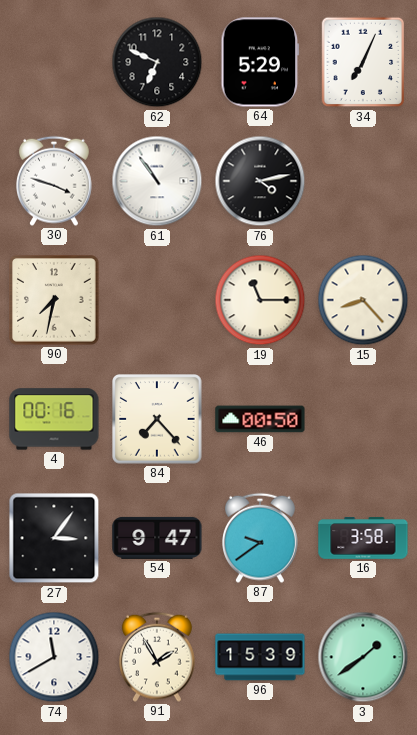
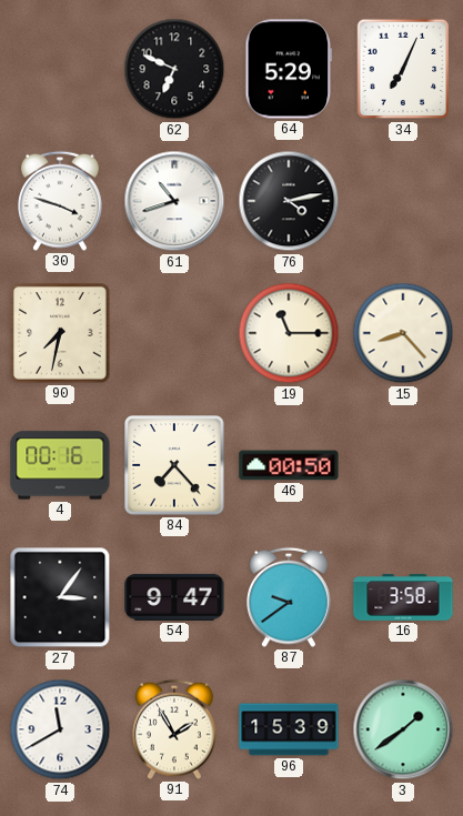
61: 10:54 -> 10:42 (174, 201)
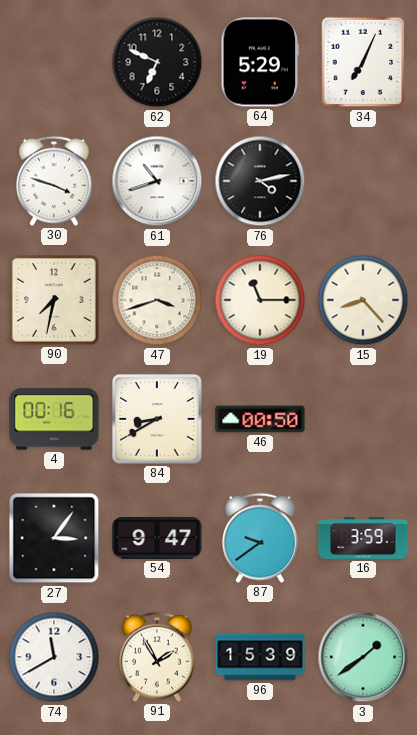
47: none -> 3:42 (157, 300)
84: 7:23 -> 8:40 (158, 420)
16: 3:58 -> 3:59 (363, 538)
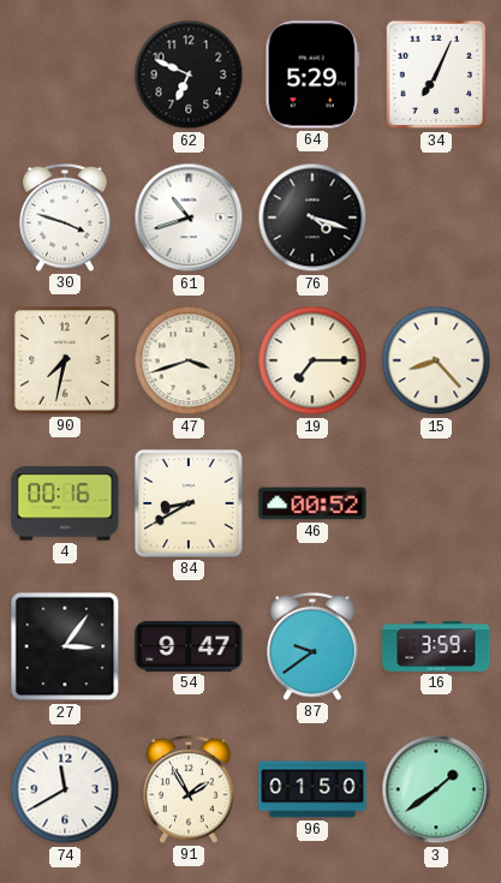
76: 4:13 -> 4:18 (312, 217)
19: 11:15 -> 7:15 (312, 360)
46: 00:50 -> 00:52 (312, 503)
96: 15:39 -> 01:50 (312, 789)
